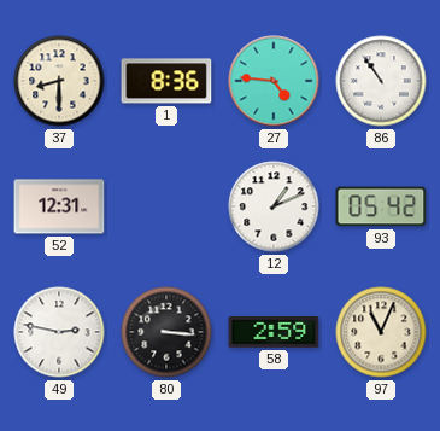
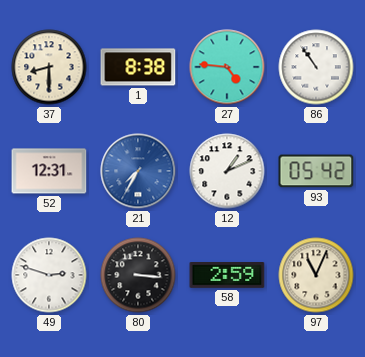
1: 8:36 -> 8:38 (138, 67)
21: none -> 7:35 (138, 171)
49: 2:47 -> 2:48 (49, 275)
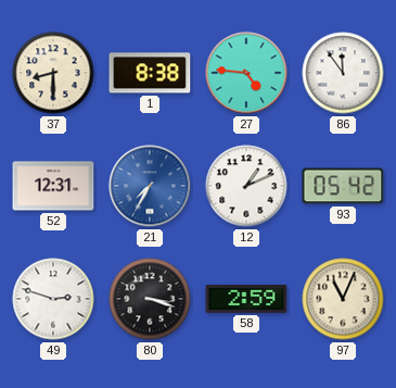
86: 10:54 -> 11:54 (343, 73)
80: 3:16 -> 3:18 (150, 299)
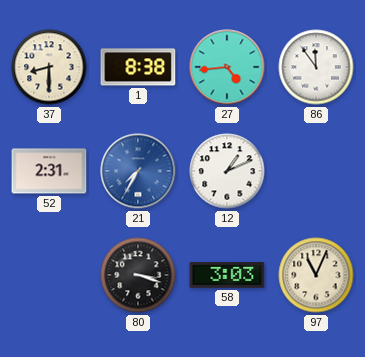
27: 4:46 -> 4:44 (227, 67)
52: 12:31 -> 2:31 (49, 171)
93: 05:42 -> none (343, 186)
49: 2:48 -> none (53, 299)
58: 2:59 -> 3:03 (227, 276)
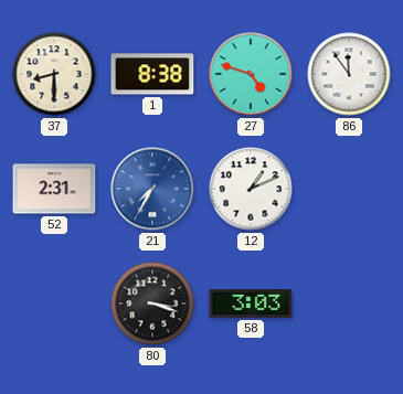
27: 4:44 -> 4:48 (251, 74)
97: 11:04 -> none (316, 275)
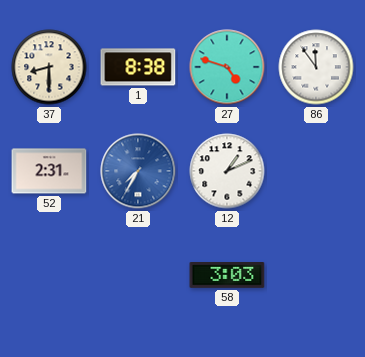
80: 3:18 -> none (152, 304)
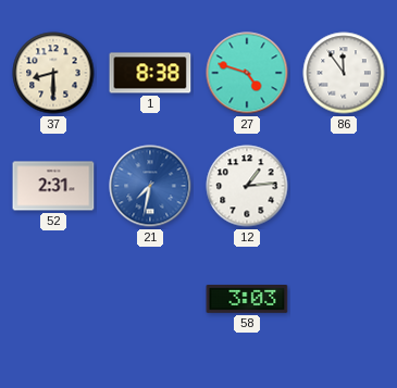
21: 7:35 -> 7:32 (150, 186)
12: 1:11 -> 1:14 (247, 186)
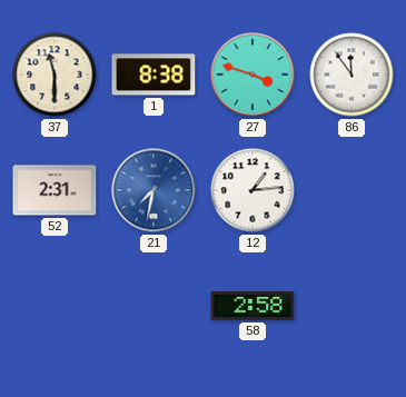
37: 8:30 -> 11:30 (55, 75)
27: 4:48 -> 3:48 (252, 75)
58: 3:03 -> 2:58 (252, 307)
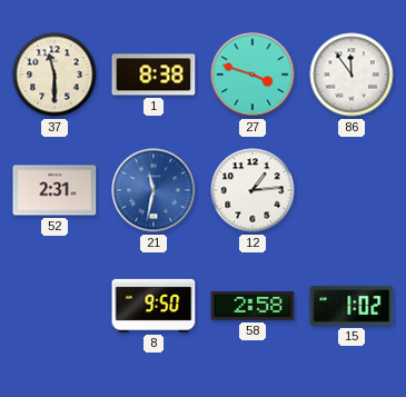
21: 7:32 -> 11:32 (154, 190)
8: none -> 9:50 (154, 306)
15: none -> 1:02 (351, 306)
